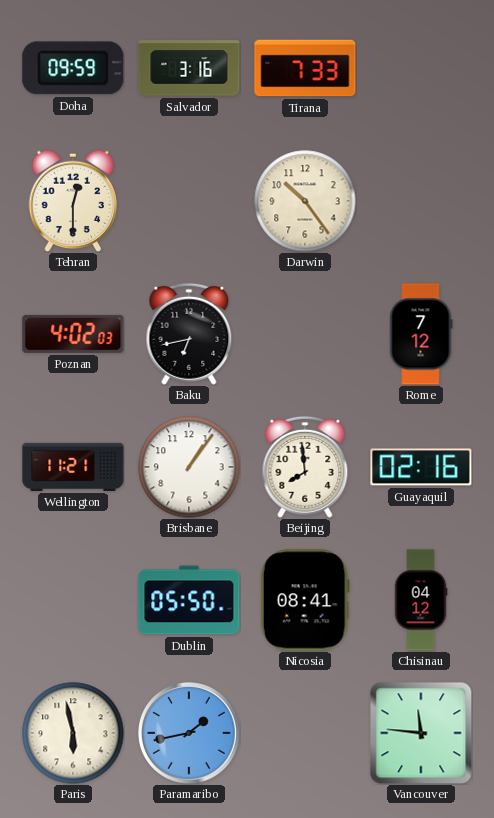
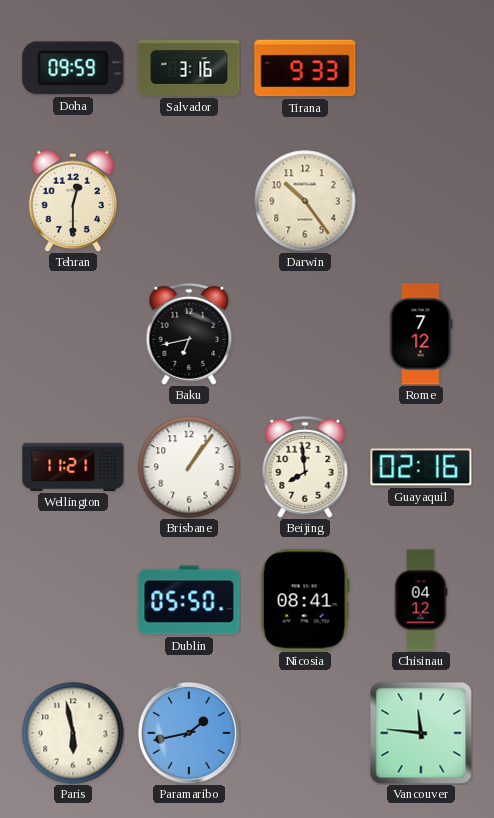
Tirana: 7:33 -> 9:33 (305, 68)
Poznan: 4:02 -> none (73, 334)
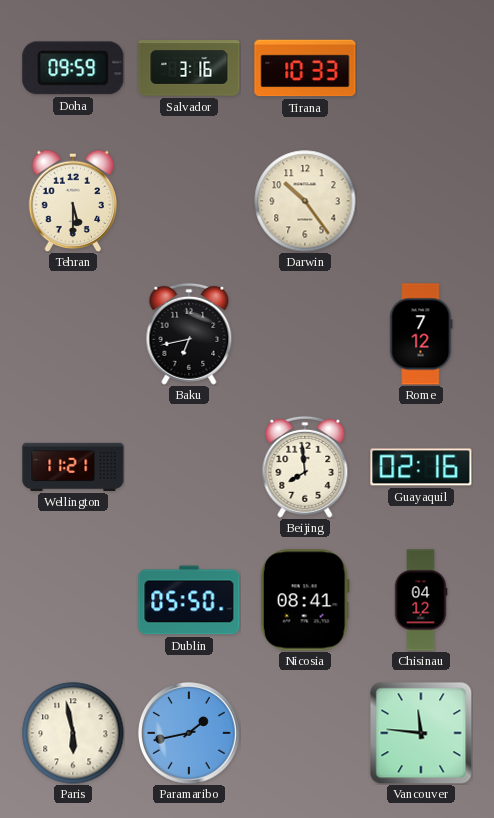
Tirana: 9:33 -> 10:33 (305, 68)
Tehran: 12:30 -> 5:30 (73, 201)
Brisbane: 1:06 -> none (189, 467)
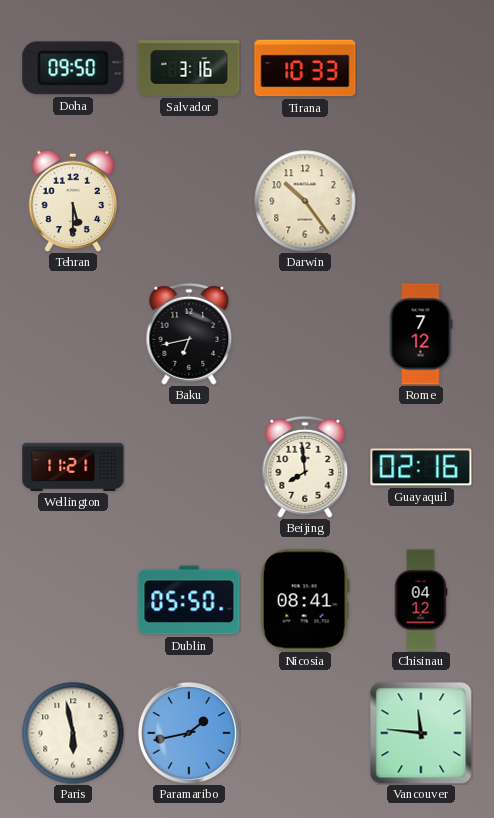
Doha: 09:59 -> 09:50 (73, 68)
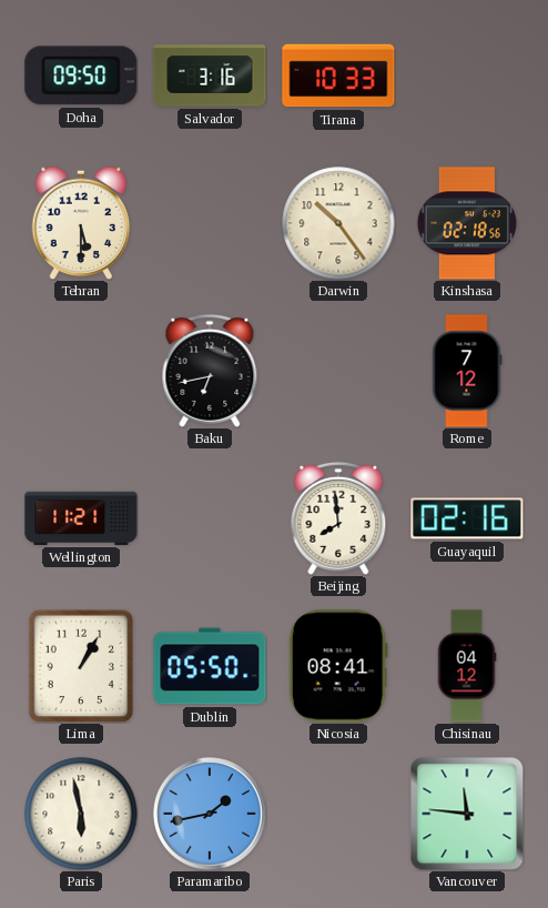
Kinshasa: none -> 02:18 (467, 223)
Lima: none -> 1:05 (81, 666)
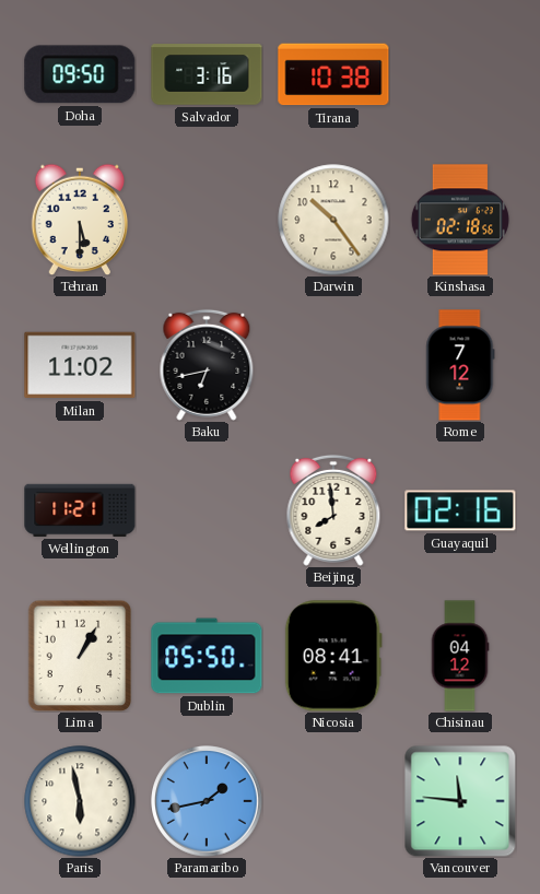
Tirana: 10:33 -> 10:38 (333, 74)
Milan: none -> 11:02 (80, 365)
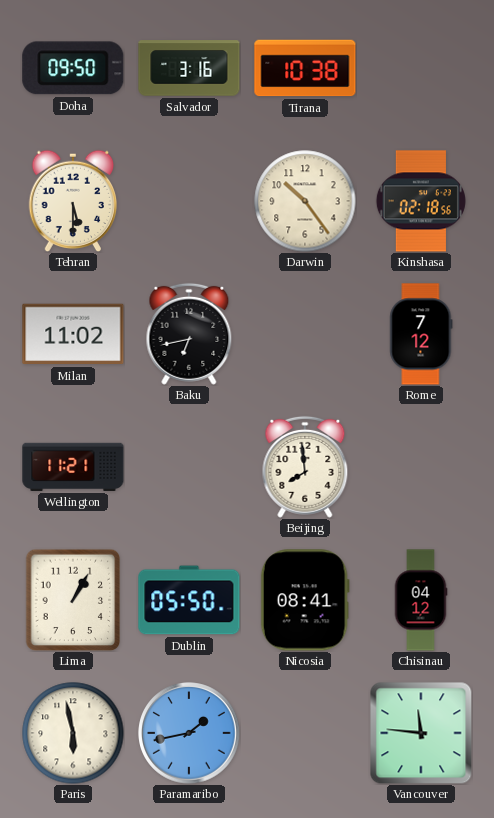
Guayaquil: 02:16 -> none (460, 510)
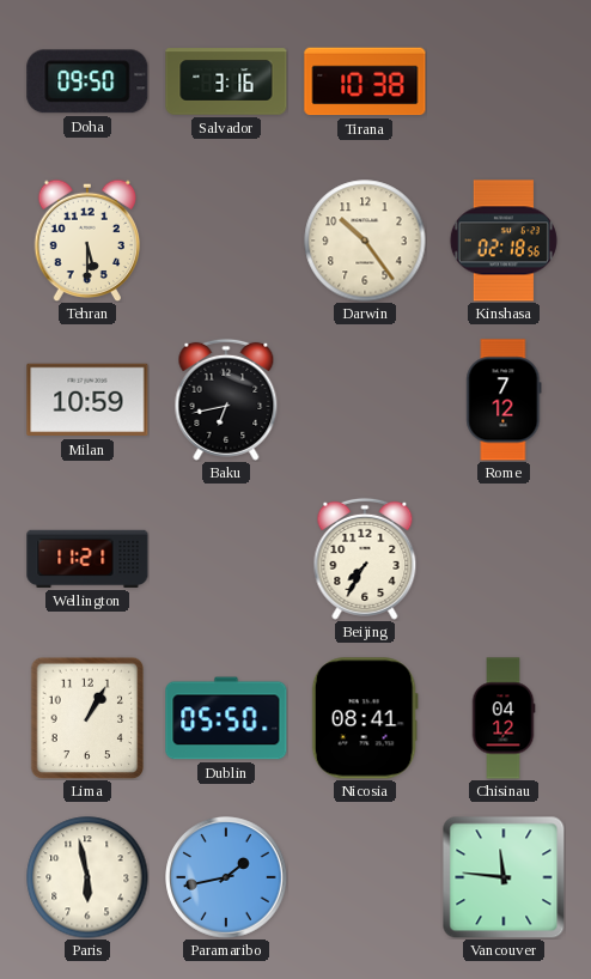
Milan: 11:02 -> 10:59 (87, 400)
Beijing: 7:59 -> 7:35 (365, 559)
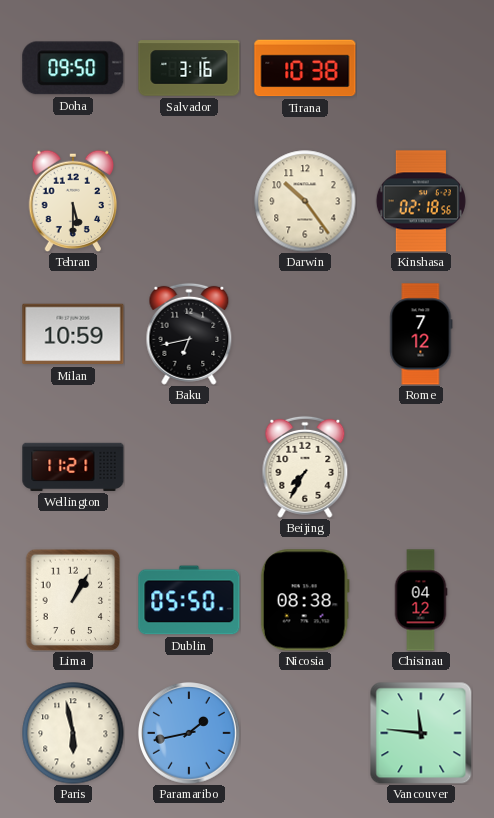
Nicosia: 08:41 -> 08:38 (305, 600)
